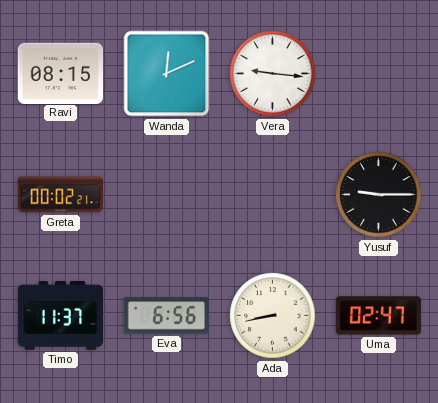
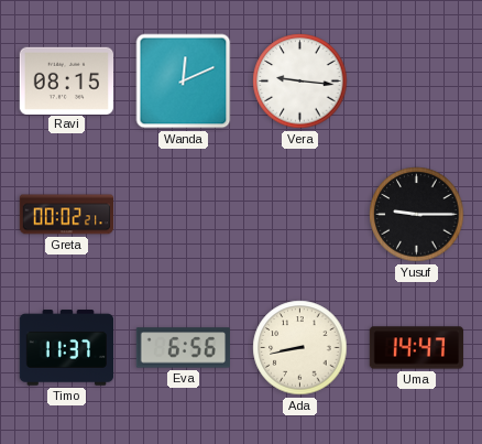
Uma: 02:47 -> 14:47 (417, 348)
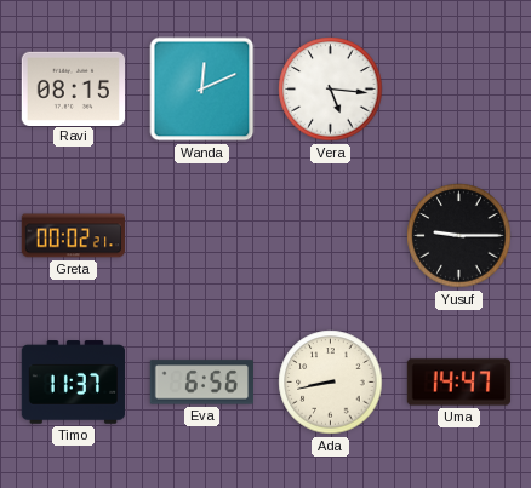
Vera: 9:16 -> 5:16 (331, 90)
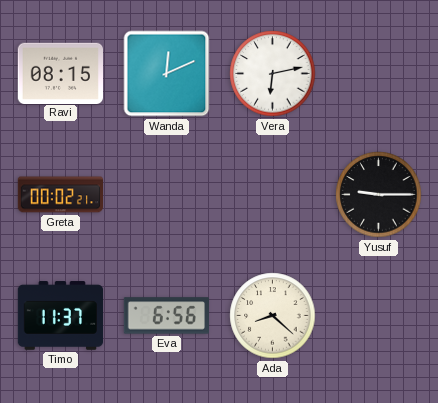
Vera: 5:16 -> 6:13 (273, 74)
Ada: 8:43 -> 8:22 (273, 316)
Uma: 14:47 -> none (459, 383)
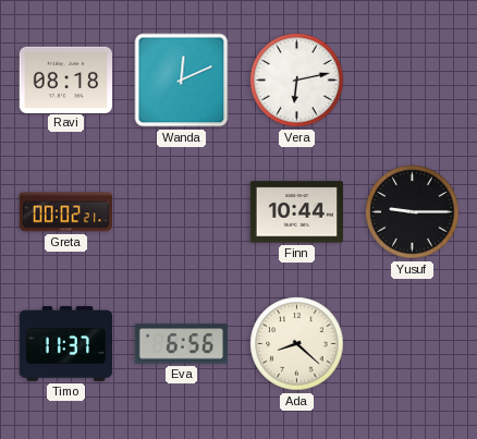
Ravi: 08:15 -> 08:18 (65, 80)
Finn: none -> 10:44 (296, 212)
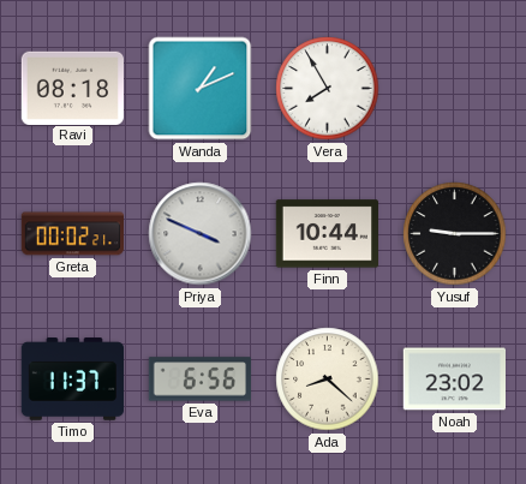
Wanda: 12:11 -> 1:11 (201, 89)
Vera: 6:13 -> 7:55 (328, 89)
Priya: none -> 3:49 (201, 234)
Noah: none -> 23:02 (454, 380)
